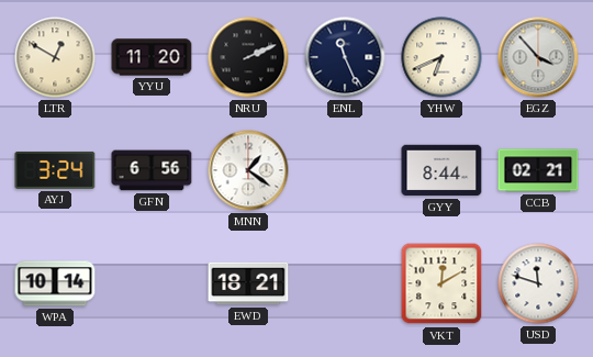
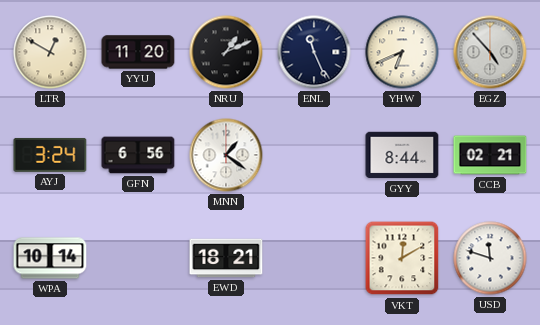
NRU: 2:11 -> 1:11 (226, 52)
EGZ: 3:53 -> 4:53 (490, 52)
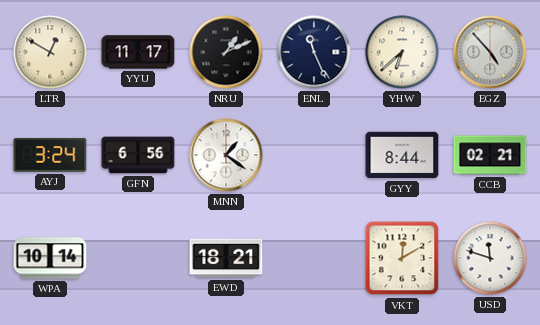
YYU: 11:20 -> 11:17 (138, 52)
YHW: 6:41 -> 6:38 (402, 52)
